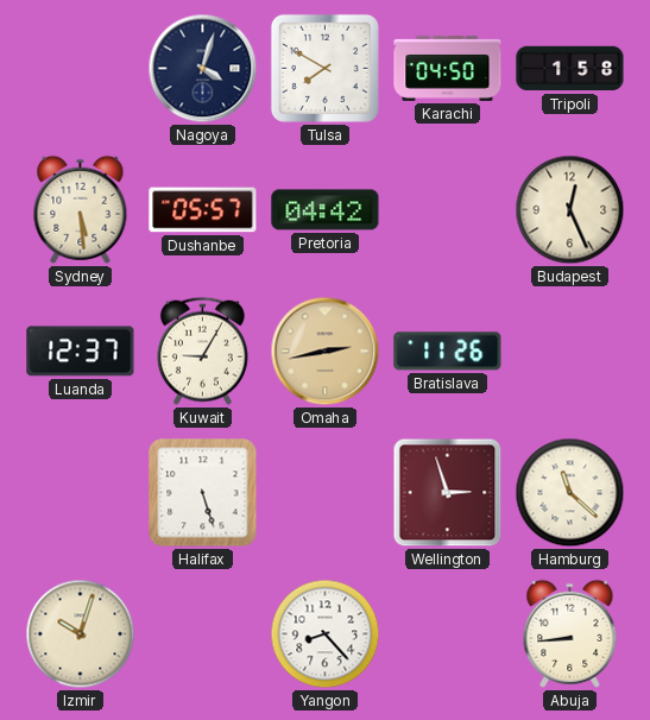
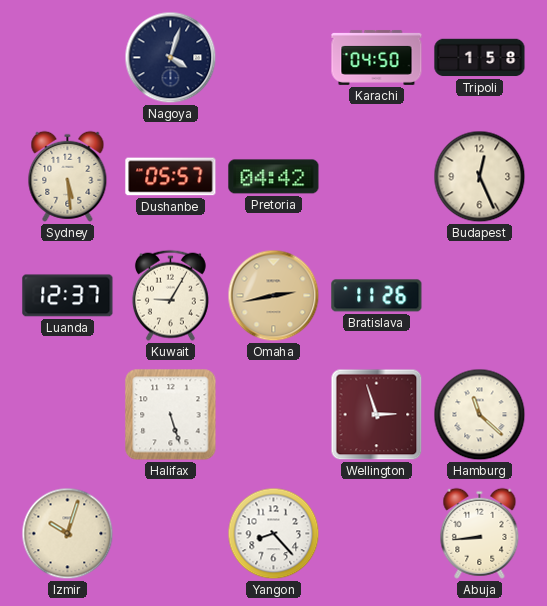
Tulsa: 7:50 -> none (324, 68)
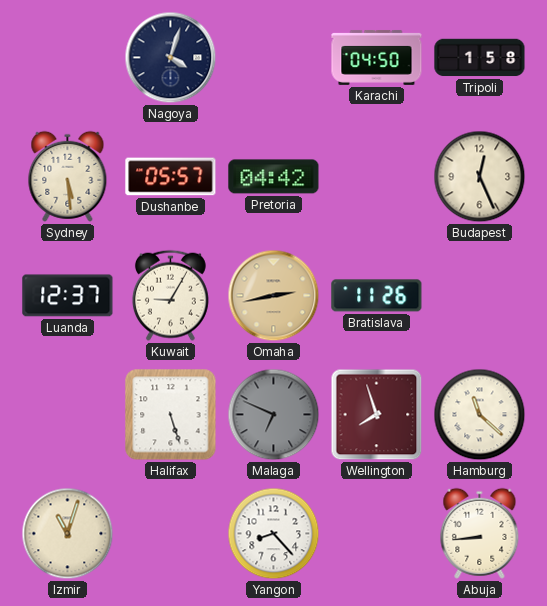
Malaga: none -> 6:49 (274, 415)
Wellington: 2:57 -> 7:57 (377, 415)
Izmir: 10:03 -> 11:03 (68, 534)
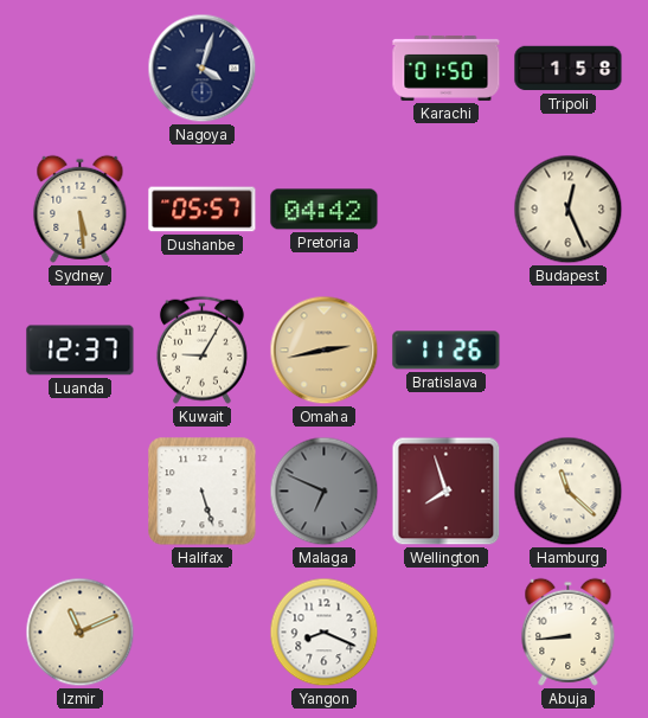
Karachi: 04:50 -> 01:50 (447, 68)
Izmir: 11:03 -> 11:11 (81, 633)
Yangon: 8:23 -> 8:19 (325, 633)
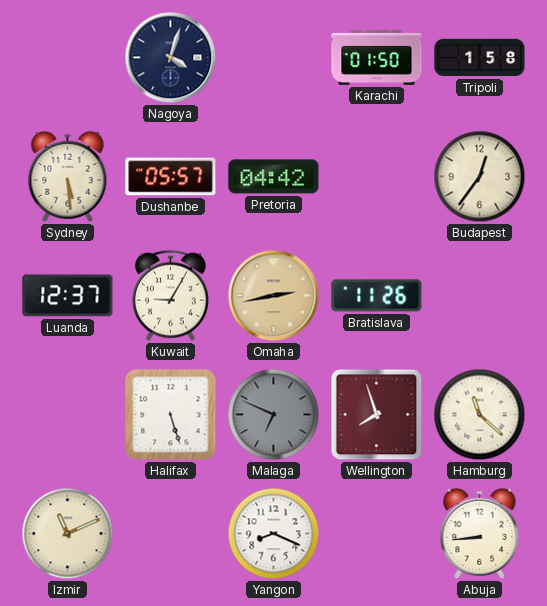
Budapest: 12:26 -> 12:36 (480, 177)
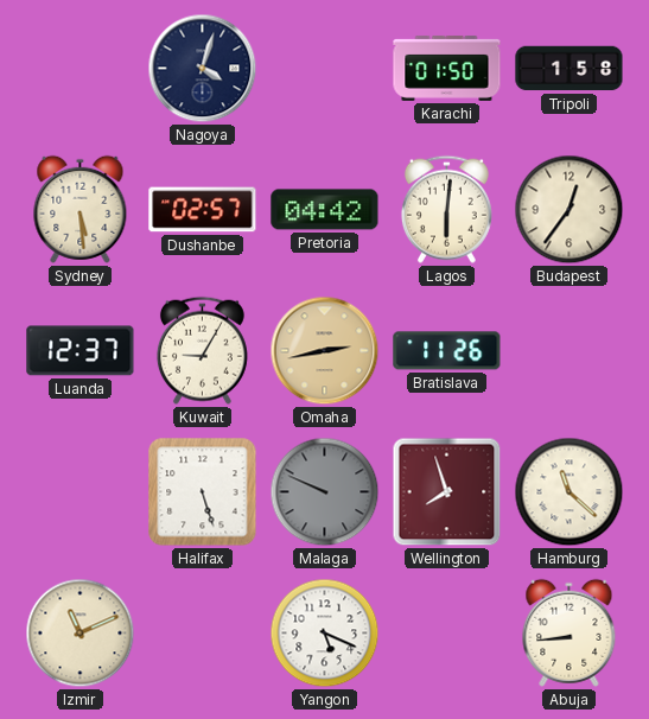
Dushanbe: 05:57 -> 02:57 (203, 210)
Lagos: none -> 6:01 (446, 209)
Malaga: 6:49 -> 9:49 (325, 492)
Yangon: 8:19 -> 5:19 (325, 634)
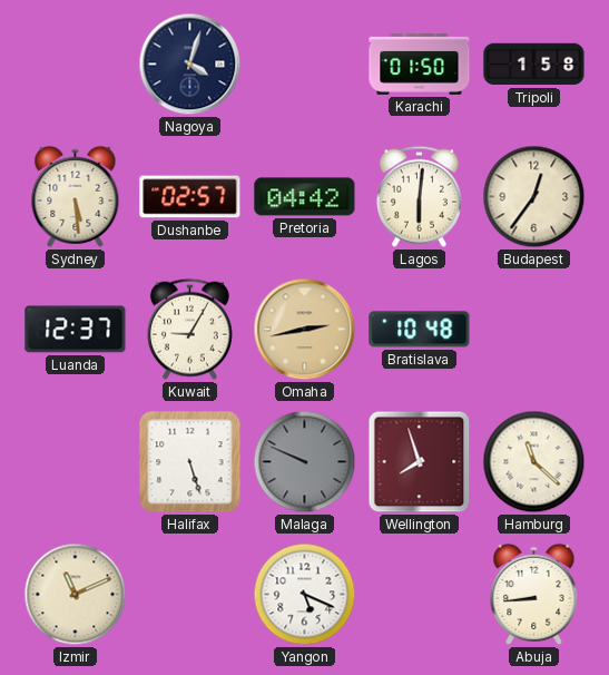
Bratislava: 11:26 -> 10:48 (420, 330)
